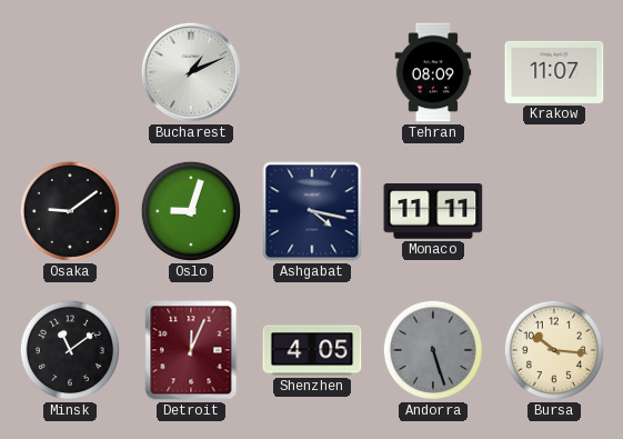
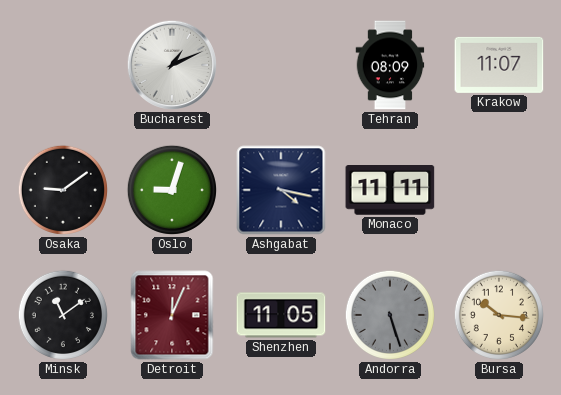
Shenzhen: 4:05 -> 11:05 (281, 315)
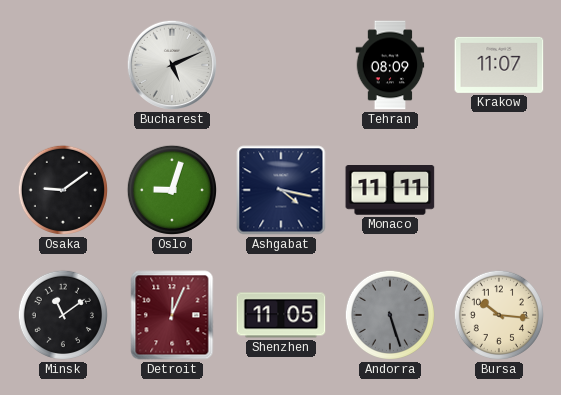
Bucharest: 1:11 -> 5:11 (172, 65)
